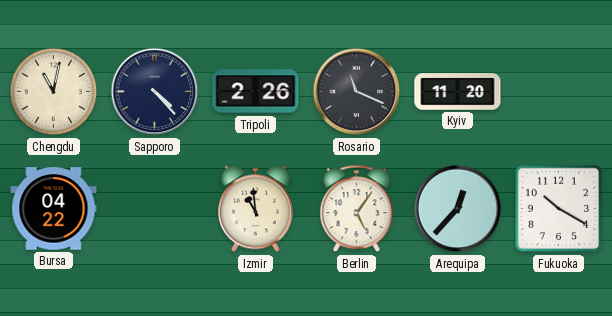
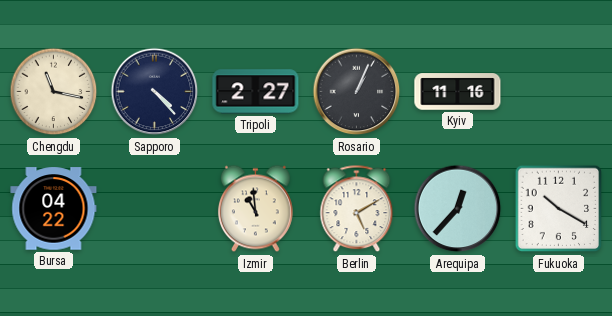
Chengdu: 11:02 -> 11:17 (54, 92)
Tripoli: 2:26 -> 2:27 (256, 92)
Rosario: 11:19 -> 1:04 (357, 92)
Kyiv: 11:20 -> 11:16 (458, 92)
Berlin: 5:06 -> 5:10 (357, 209)
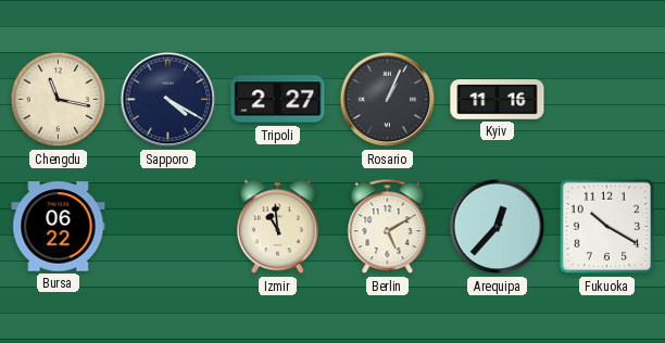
Sapporo: 4:23 -> 4:20 (168, 100)
Bursa: 04:22 -> 06:22 (59, 227)
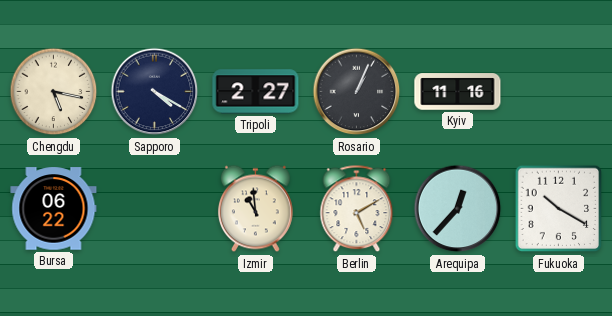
Chengdu: 11:17 -> 5:17 (54, 92)
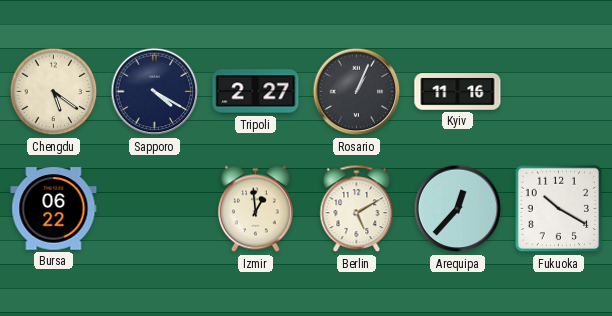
Chengdu: 5:17 -> 5:21 (54, 92)
Izmir: 10:59 -> 12:59 (255, 209)
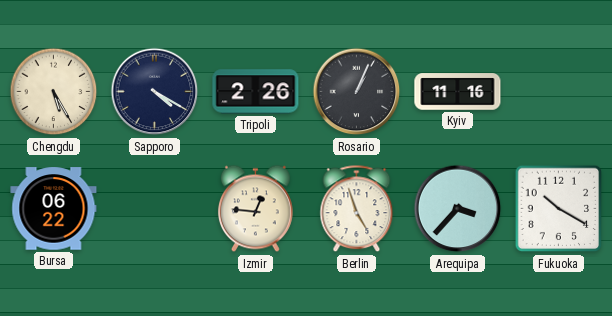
Chengdu: 5:21 -> 5:25 (54, 92)
Tripoli: 2:27 -> 2:26 (256, 92)
Izmir: 12:59 -> 12:46 (255, 209)
Berlin: 5:10 -> 4:57 (357, 209)
Arequipa: 12:37 -> 3:37 (458, 209)
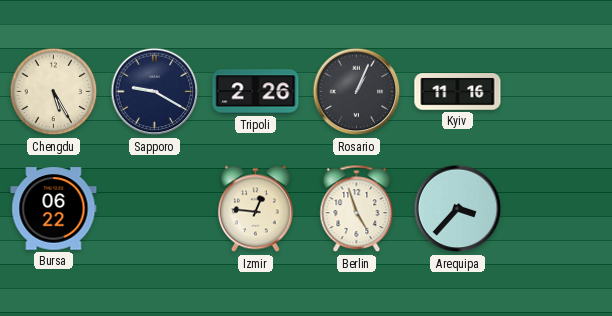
Sapporo: 4:20 -> 9:20 (155, 92)
Fukuoka: 10:20 -> none (559, 209)
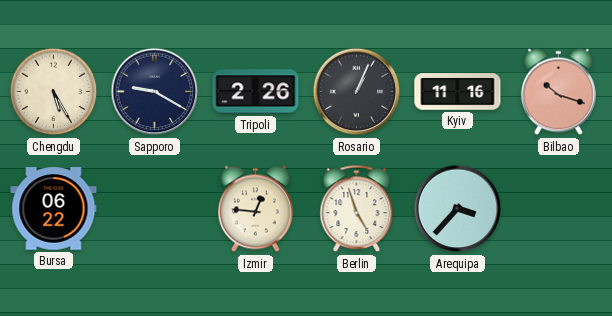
Bilbao: none -> 10:18 (558, 92)
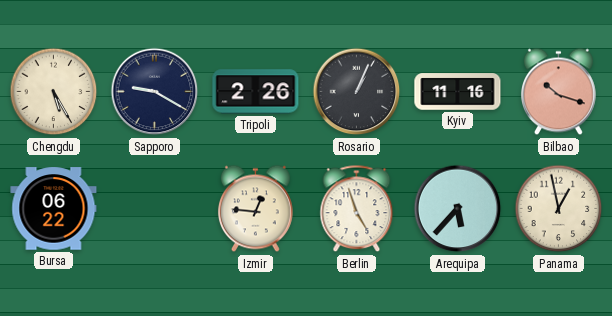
Arequipa: 3:37 -> 5:37 (458, 209)
Panama: none -> 12:58 (559, 209)
